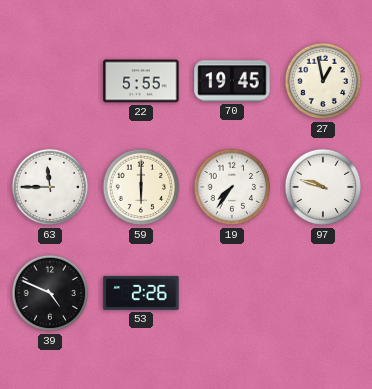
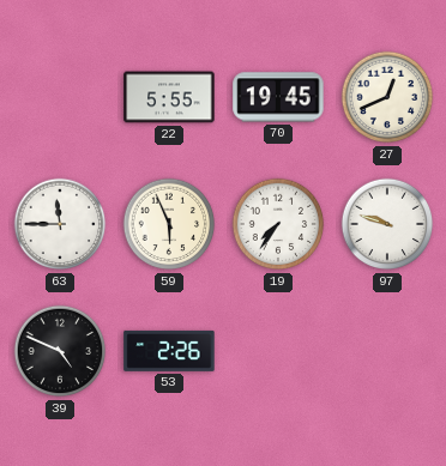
27: 12:58 -> 12:41 (387, 97)
59: 6:00 -> 5:56 (169, 224)
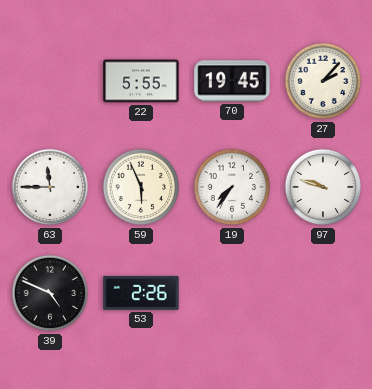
27: 12:41 -> 2:07 (323, 81)
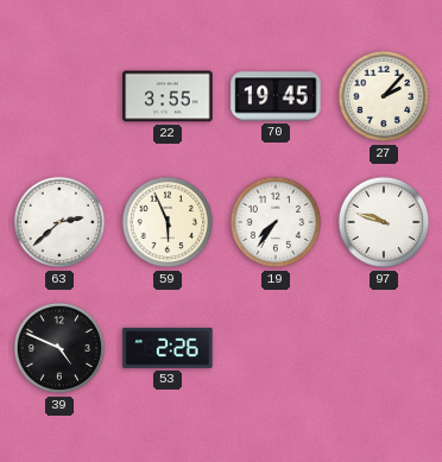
22: 5:55 -> 3:55 (168, 96)
63: 11:45 -> 2:38 (59, 222)
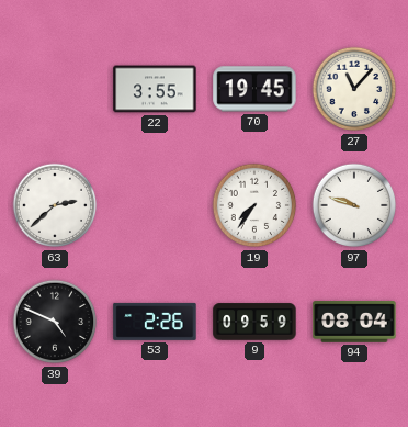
27: 2:07 -> 11:07 (354, 89)
59: 5:56 -> none (168, 222)
9: none -> 09:59 (254, 322)
94: none -> 08:04 (354, 322)
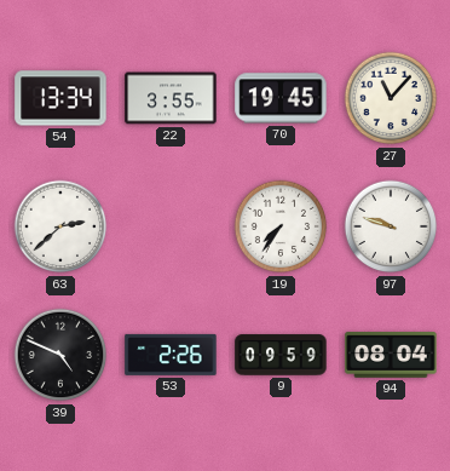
54: none -> 13:34 (60, 98)
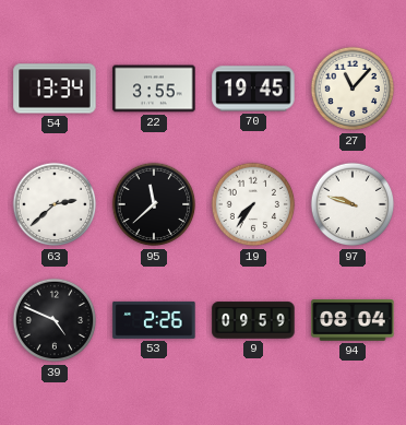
95: none -> 11:38 (154, 204)
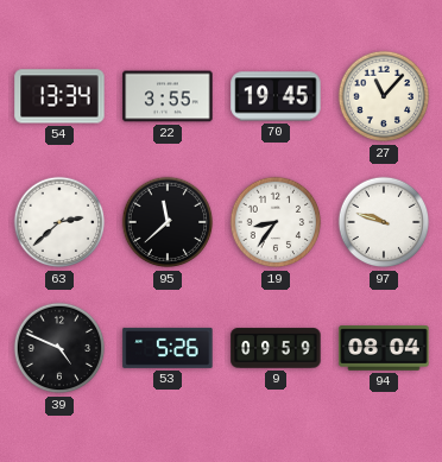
19: 7:36 -> 8:36 (276, 222)
53: 2:26 -> 5:26 (168, 348)
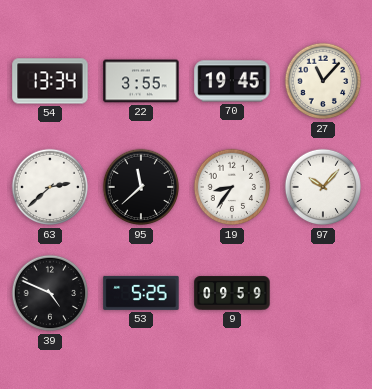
97: 9:48 -> 10:07 (323, 187)
53: 5:26 -> 5:25 (141, 293)
94: 08:04 -> none (384, 348)
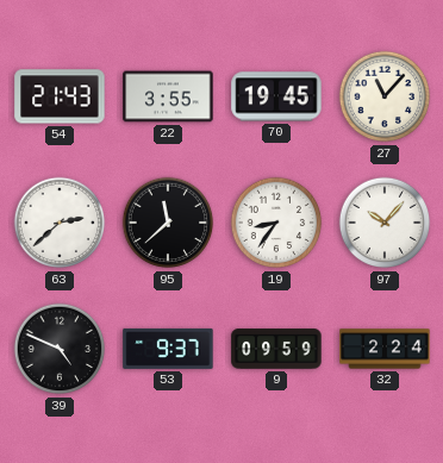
54: 13:34 -> 21:43 (60, 96)
53: 5:25 -> 9:37 (168, 349)
32: none -> 2:24 (385, 349)
